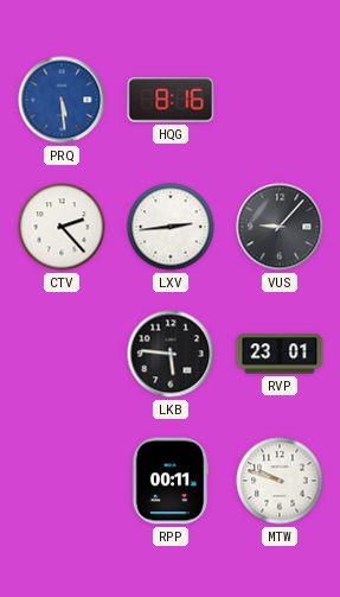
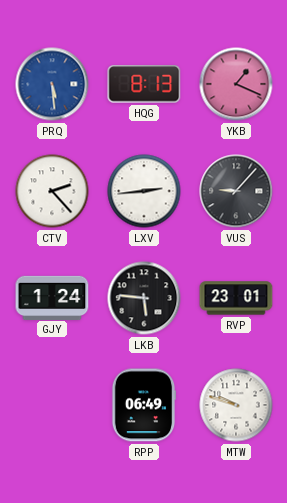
HQG: 8:16 -> 8:13 (144, 84)
YKB: none -> 1:19 (236, 84)
GJY: none -> 1:24 (52, 297)
RPP: 00:11 -> 06:49 (144, 405)
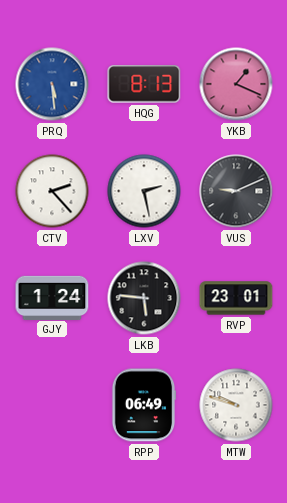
LXV: 2:44 -> 2:28 (144, 191)
VUS: 9:07 -> 9:11 (236, 191)
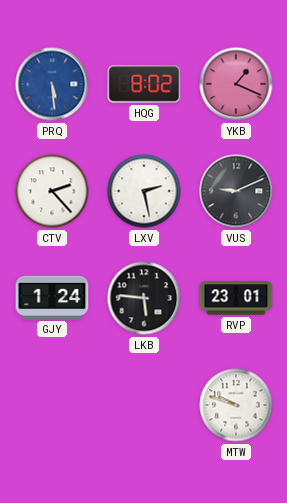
HQG: 8:13 -> 8:02 (144, 84)
RPP: 06:49 -> none (144, 405)
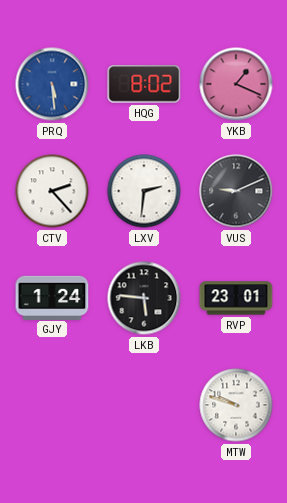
LXV: 2:28 -> 2:31 (144, 191)
